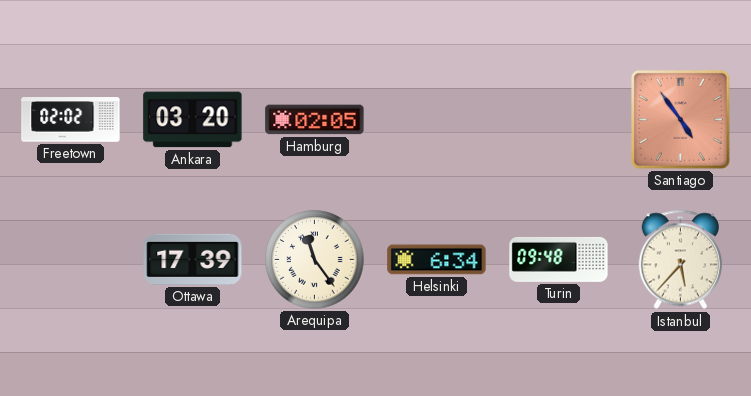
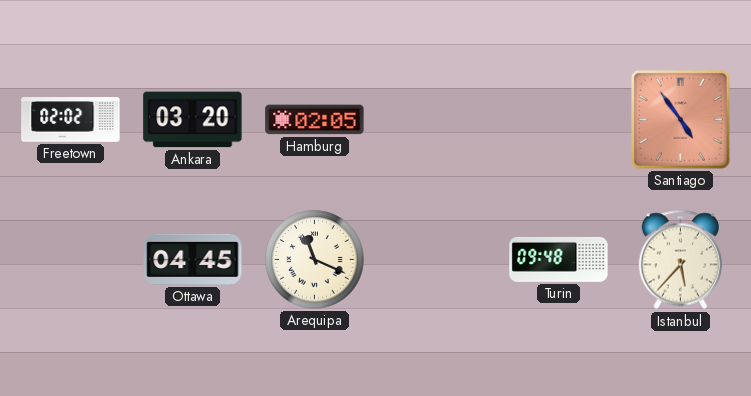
Ottawa: 17:39 -> 04:45 (193, 259)
Arequipa: 11:24 -> 11:19 (315, 260)
Helsinki: 6:34 -> none (437, 260)
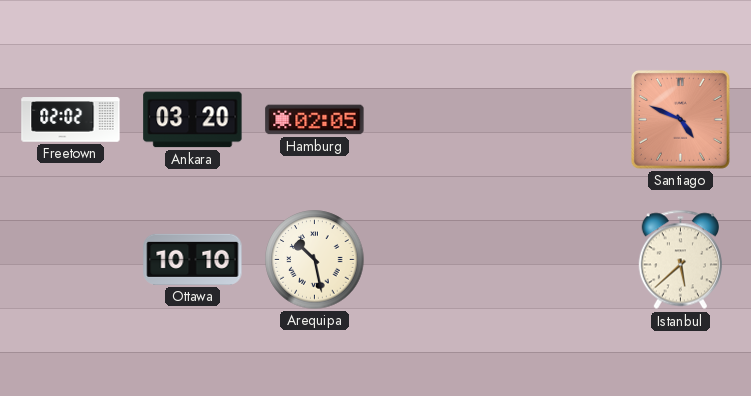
Santiago: 4:54 -> 4:49 (680, 119)
Ottawa: 04:45 -> 10:10 (193, 259)
Arequipa: 11:19 -> 10:28 (315, 260)
Turin: 09:48 -> none (559, 259)
Istanbul: 5:37 -> 5:38 (680, 260)
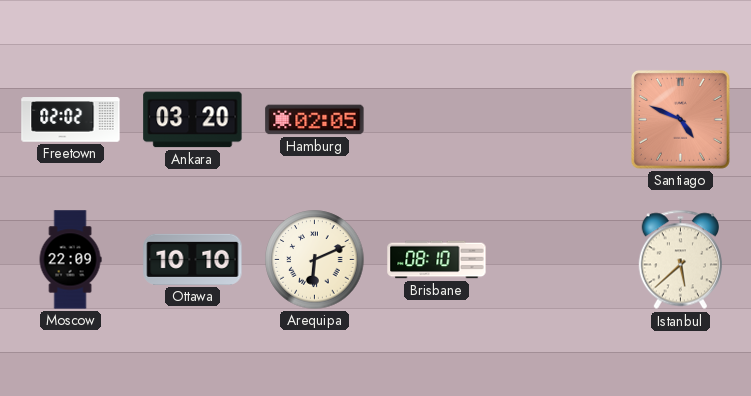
Moscow: none -> 22:09 (70, 260)
Arequipa: 10:28 -> 6:11 (315, 260)
Brisbane: none -> 08:10 (437, 260)
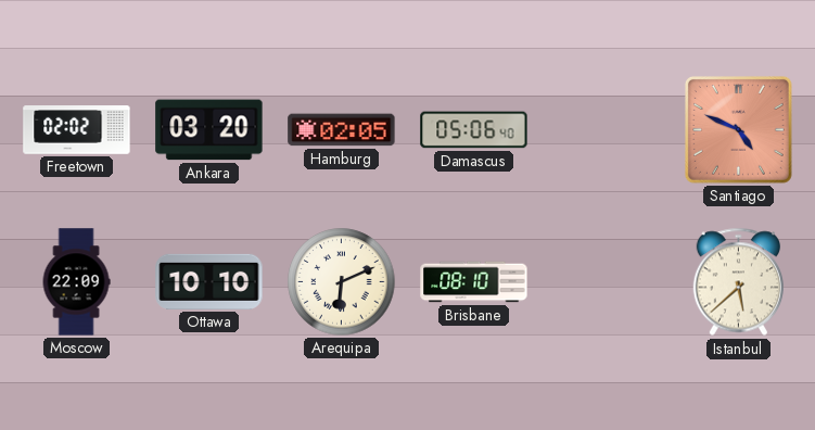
Damascus: none -> 05:06 (474, 130)
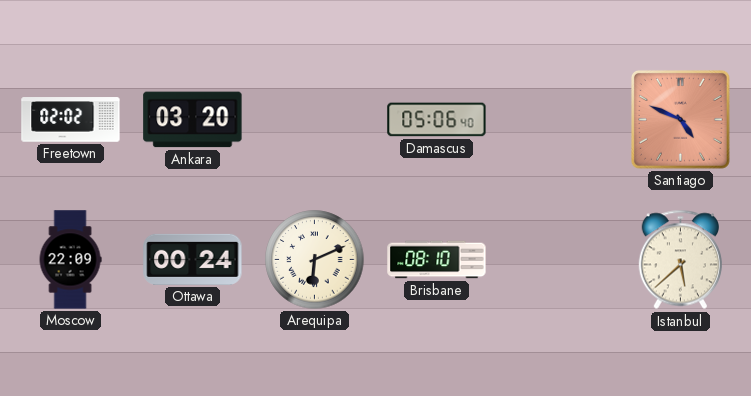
Hamburg: 02:05 -> none (342, 130)
Ottawa: 10:10 -> 00:24 (193, 259)
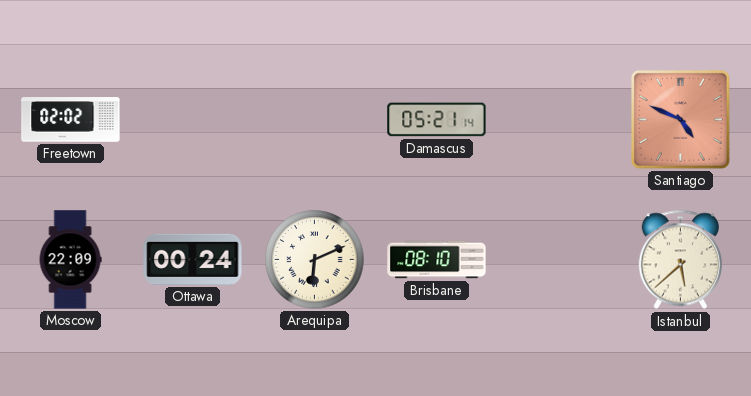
Ankara: 03:20 -> none (193, 120)
Damascus: 05:06 -> 05:21 (437, 120)
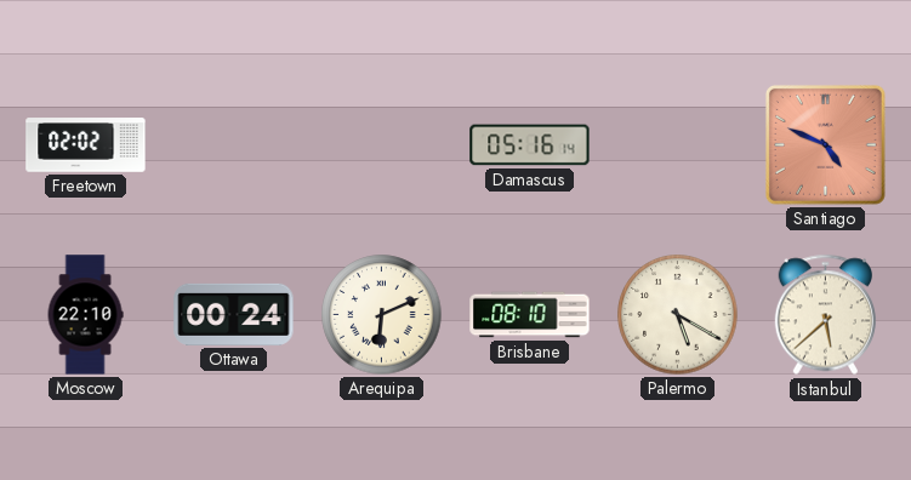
Damascus: 05:21 -> 05:16 (530, 145)
Moscow: 22:09 -> 22:10 (85, 315)
Palermo: none -> 5:20 (678, 315)
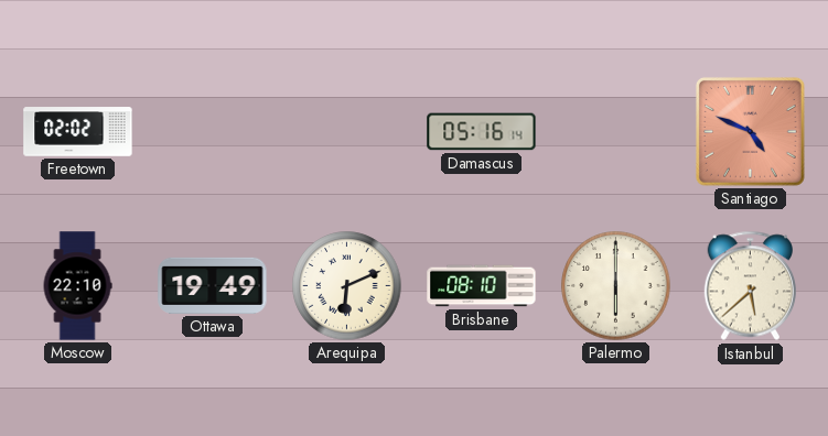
Ottawa: 00:24 -> 19:49 (213, 285)
Palermo: 5:20 -> 6:00 (616, 286)
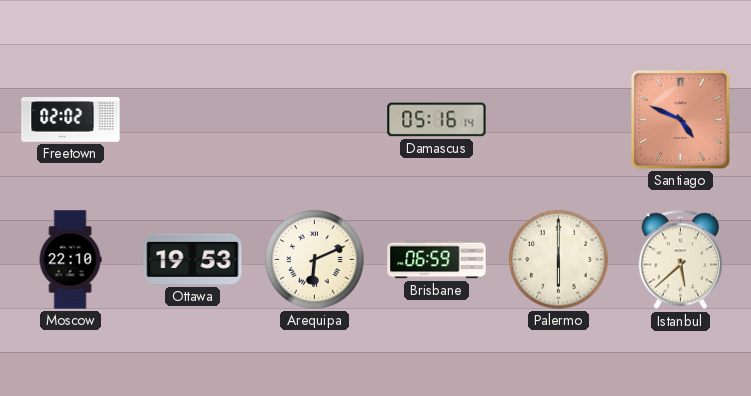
Ottawa: 19:49 -> 19:53 (193, 259)
Brisbane: 08:10 -> 06:59 (437, 260)
